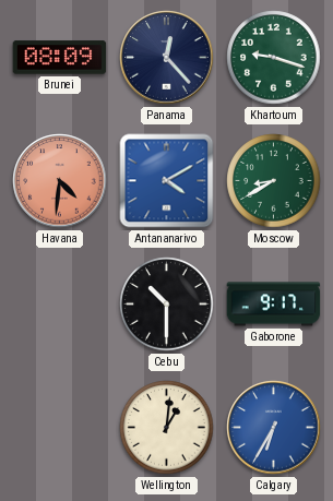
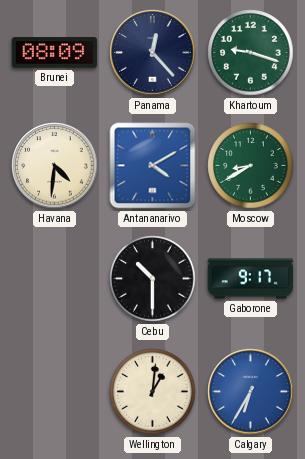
Havana dial: salmon -> cream (55, 166)
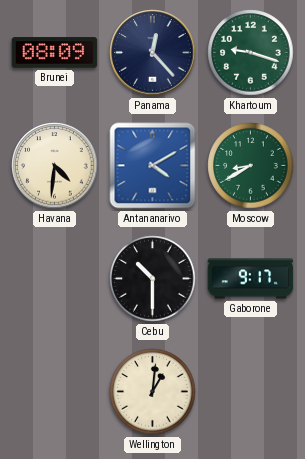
Calgary: 6:35 -> none (251, 392)
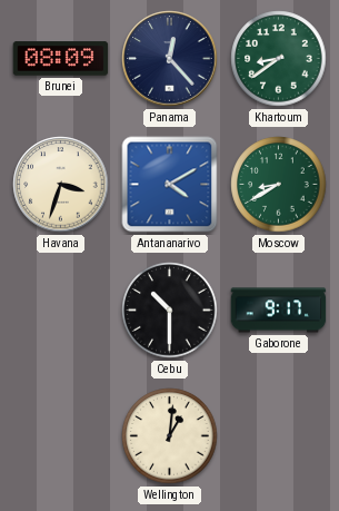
Khartoum: 9:18 -> 8:39 (279, 59)
Havana: 4:31 -> 3:33 (61, 185)
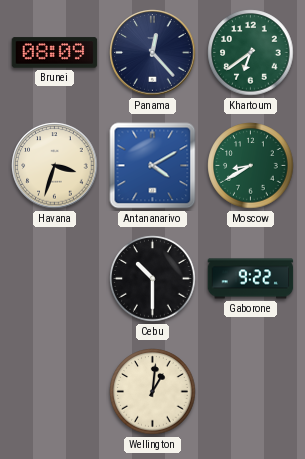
Khartoum: 8:39 -> 6:39 (251, 53)
Gaborone: 9:17 -> 9:22 (251, 279)
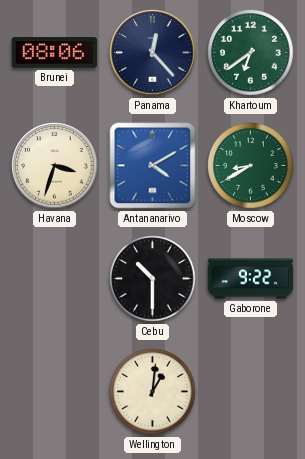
Brunei: 08:09 -> 08:06 (55, 53)
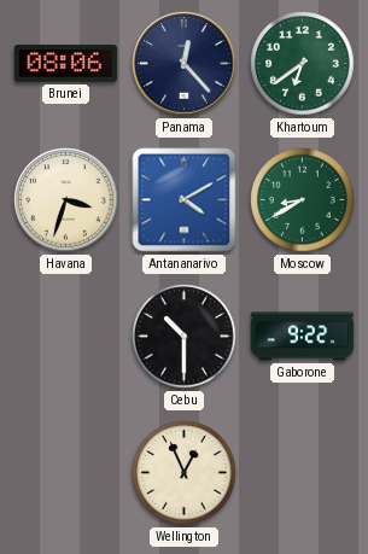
Wellington: 1:01 -> 12:56 (185, 473)
